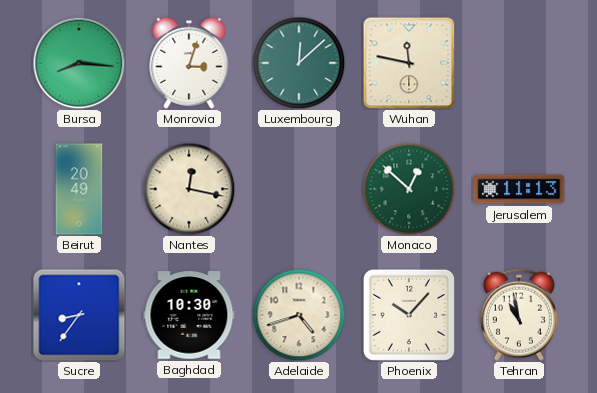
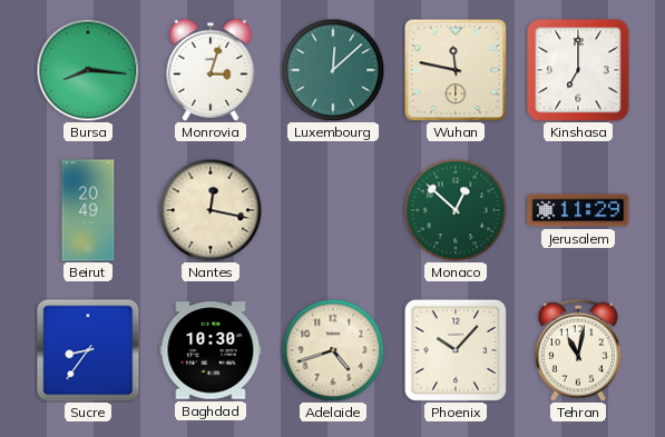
Kinshasa: none -> 7:00 (578, 70)
Jerusalem: 11:13 -> 11:29 (578, 210)
Tehran: 10:58 -> 11:02 (578, 350)
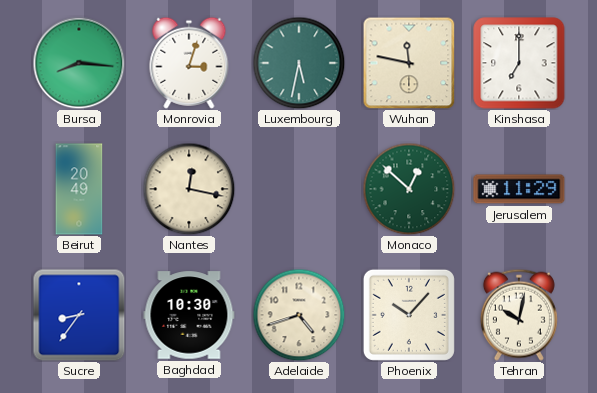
Luxembourg: 12:08 -> 5:32 (299, 63)
Tehran: 11:02 -> 10:02 (519, 315)
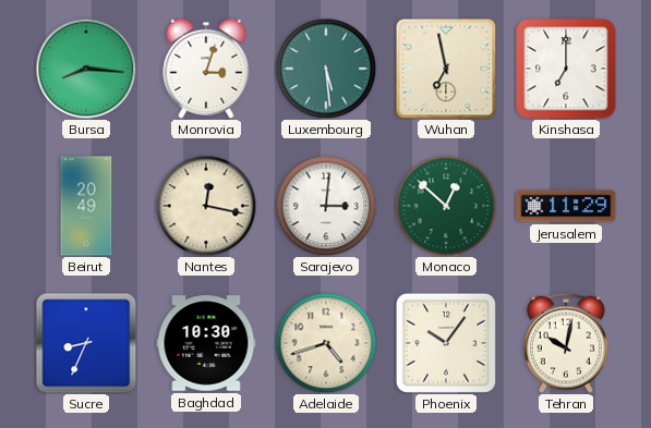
Luxembourg: 5:32 -> 5:29 (326, 69)
Wuhan: 11:47 -> 6:58 (446, 69)
Sarajevo: none -> 3:01 (326, 206)
Sucre: 8:36 -> 8:34 (86, 343)
Phoenix: 10:07 -> 10:06 (446, 343)
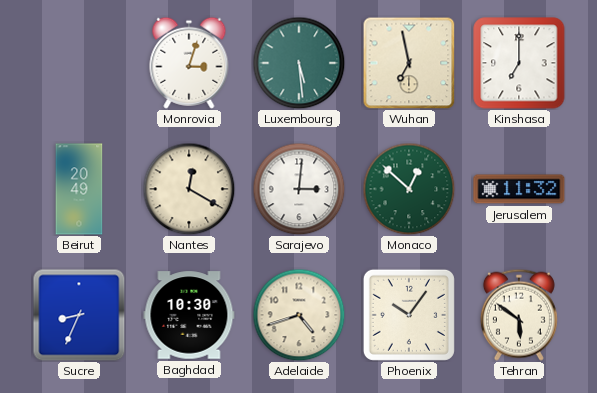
Bursa: 8:16 -> none (86, 69)
Nantes: 12:17 -> 12:20 (189, 189)
Jerusalem: 11:29 -> 11:32 (519, 189)
Tehran: 10:02 -> 5:51 (519, 315)
